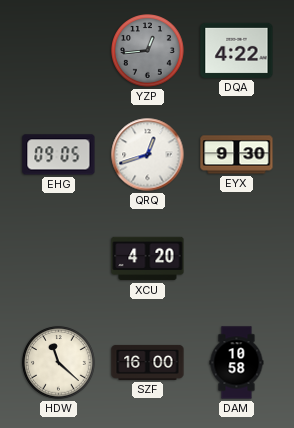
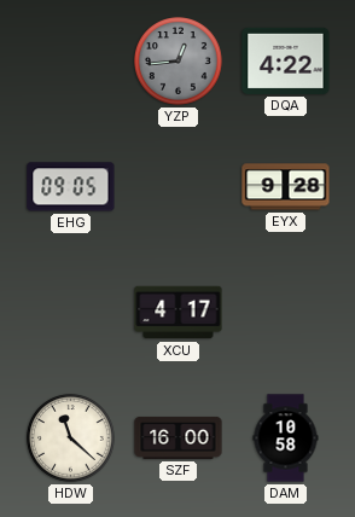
QRQ: 12:42 -> none (148, 155)
EYX: 9:30 -> 9:28 (286, 187)
XCU: 4:20 -> 4:17 (179, 313)
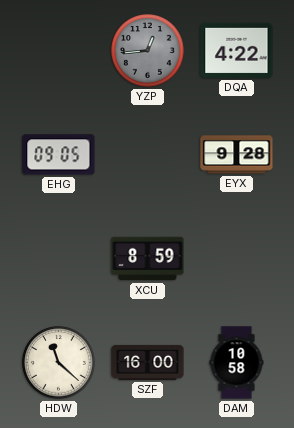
XCU: 4:17 -> 8:59 (148, 259)
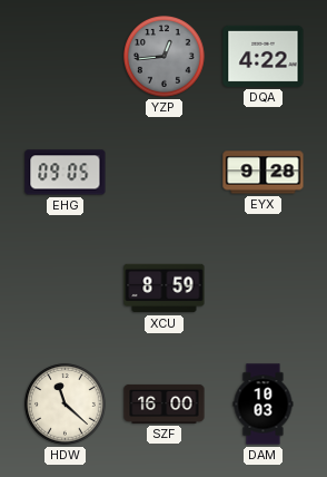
DAM: 10:58 -> 10:03 (264, 405)
